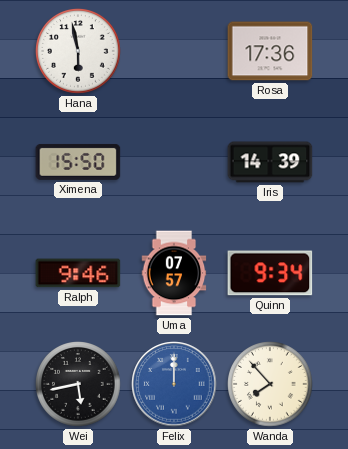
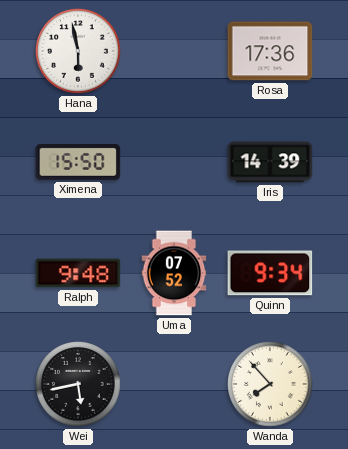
Ralph: 9:46 -> 9:48 (78, 273)
Uma: 07:57 -> 07:52 (174, 273)
Felix: 12:00 -> none (174, 384)
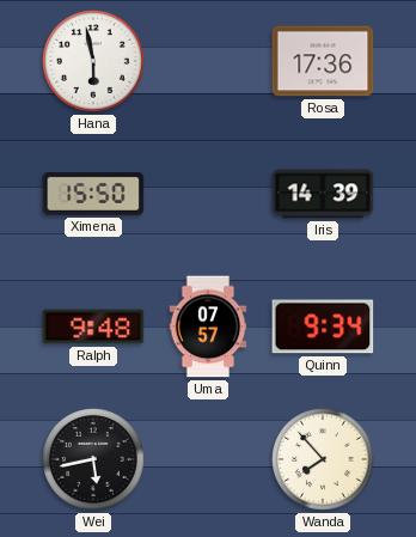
Uma: 07:52 -> 07:57 (208, 327)
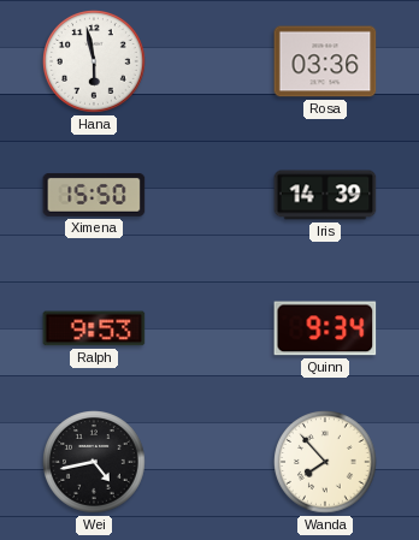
Rosa: 17:36 -> 03:36 (325, 61)
Ralph: 9:48 -> 9:53 (94, 328)
Uma: 07:57 -> none (208, 327)
Wei: 5:43 -> 4:43 (95, 463)
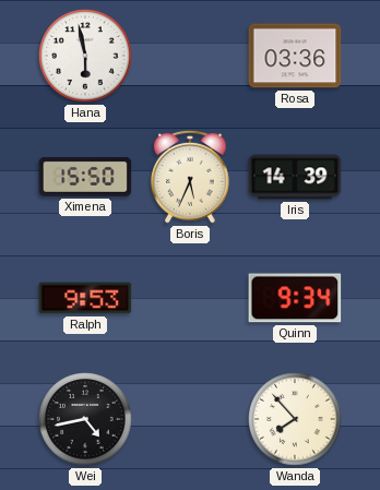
Boris: none -> 5:34 (191, 177)
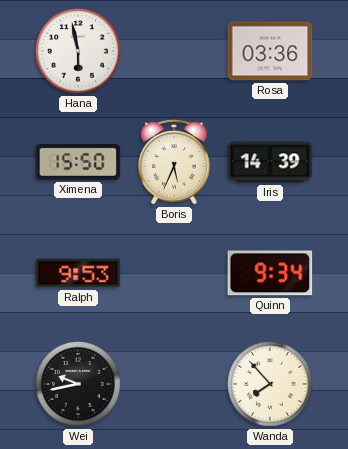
Wei: 4:43 -> 9:43 (79, 385)
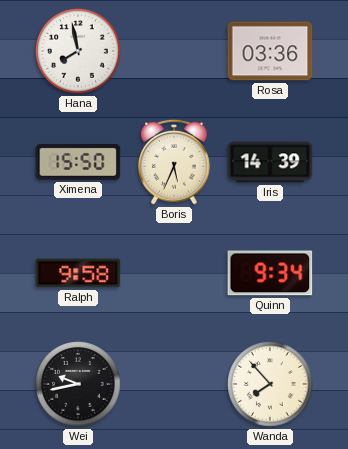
Hana: 5:58 -> 7:58 (79, 52)
Ralph: 9:53 -> 9:58 (78, 273)
